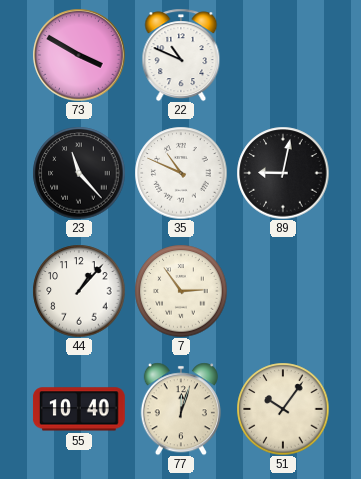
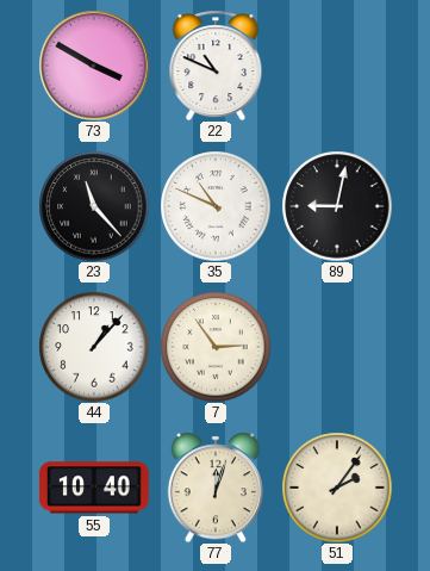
51: 10:06 -> 2:06 (337, 488)
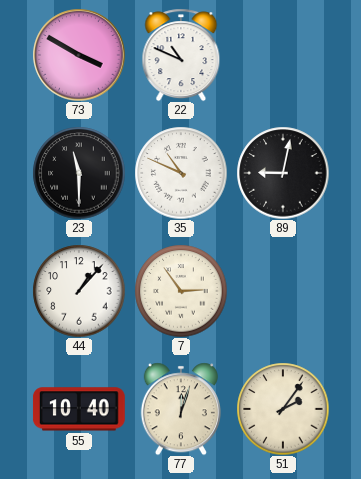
23: 11:23 -> 11:30 (79, 173)
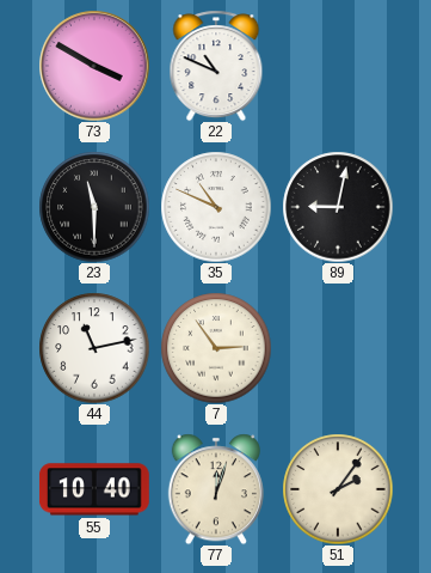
44: 1:07 -> 11:13 (94, 348)
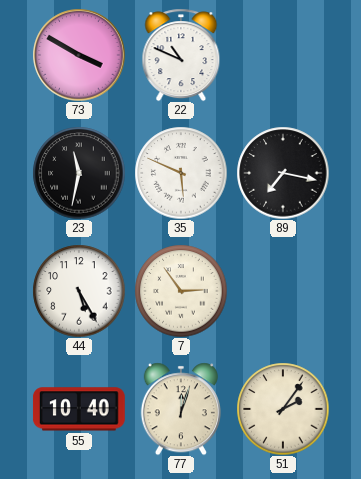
23: 11:30 -> 11:32 (79, 173)
35: 10:49 -> 5:49 (181, 173)
89: 9:02 -> 7:17 (283, 173)
44: 11:13 -> 5:25 (79, 291)
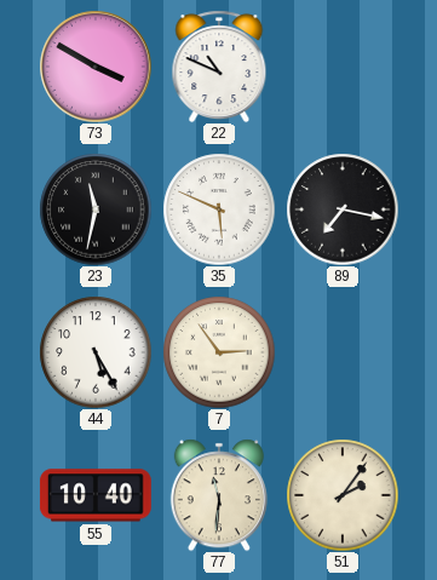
77: 12:03 -> 11:31 (219, 495)
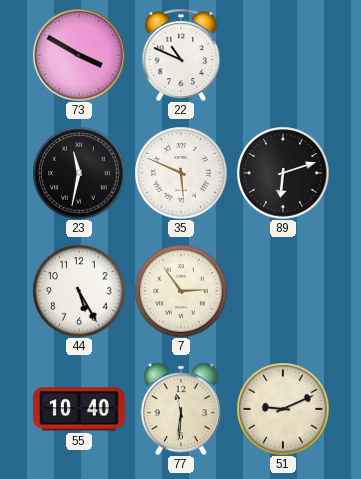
89: 7:17 -> 6:12 (283, 173)
51: 2:06 -> 9:11 (283, 409)
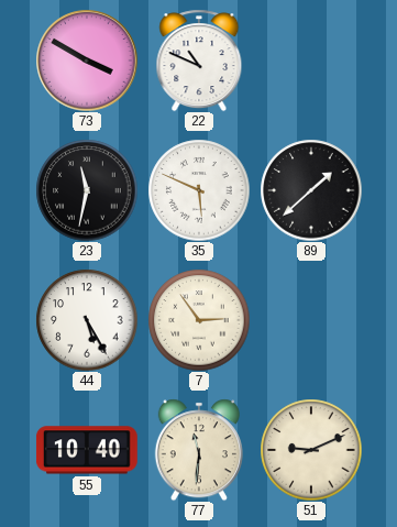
89: 6:12 -> 1:38 (311, 190)
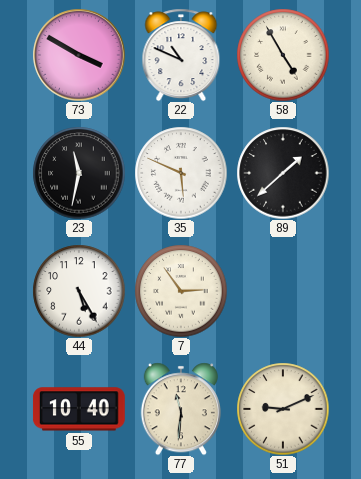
58: none -> 4:55 (283, 55)
